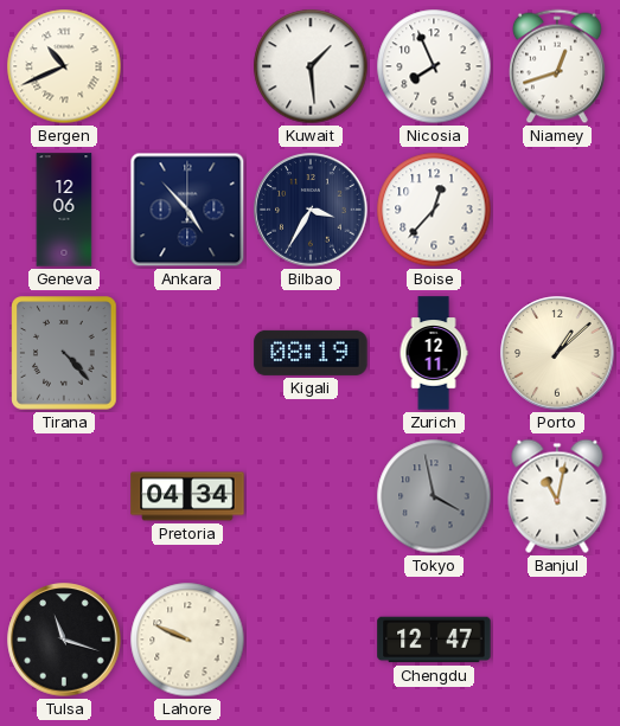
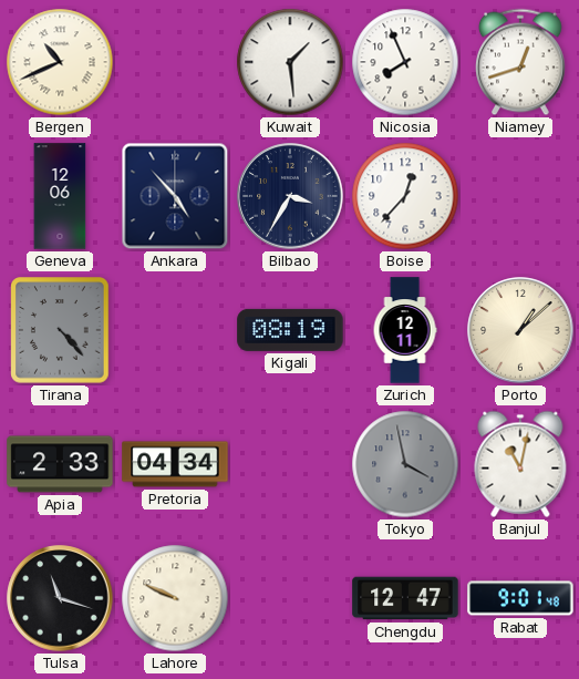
Apia: none -> 2:33 (60, 464)
Rabat: none -> 9:01 (520, 598)
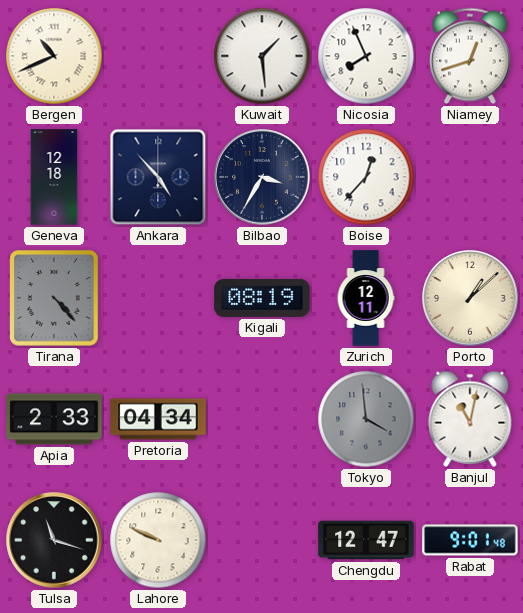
Geneva: 12:06 -> 12:18 (54, 177)
Tokyo: 3:58 -> 3:59 (366, 419)
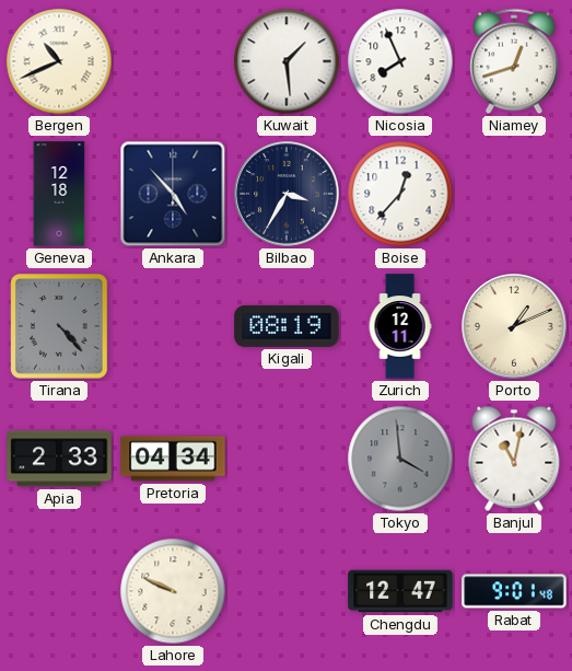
Porto: 1:08 -> 1:11 (514, 326)
Tulsa: 11:18 -> none (54, 540)
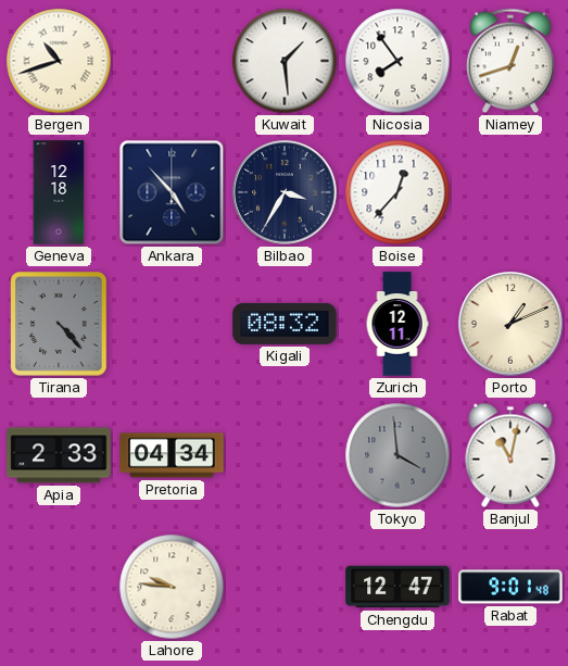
Bergen: 10:41 -> 10:42 (59, 61)
Nicosia: 7:56 -> 7:54 (397, 61)
Kigali: 08:19 -> 08:32 (285, 324)
Lahore: 9:49 -> 9:46 (172, 587)
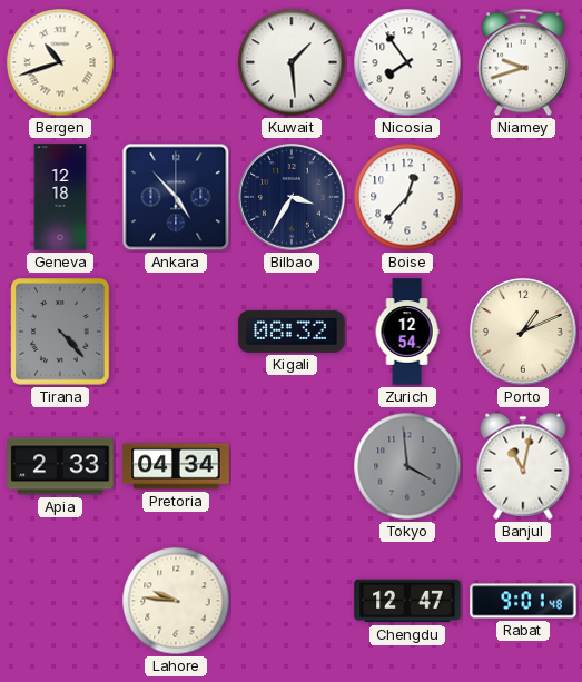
Niamey: 12:42 -> 9:42 (524, 62)
Zurich: 12:11 -> 12:54 (407, 332)
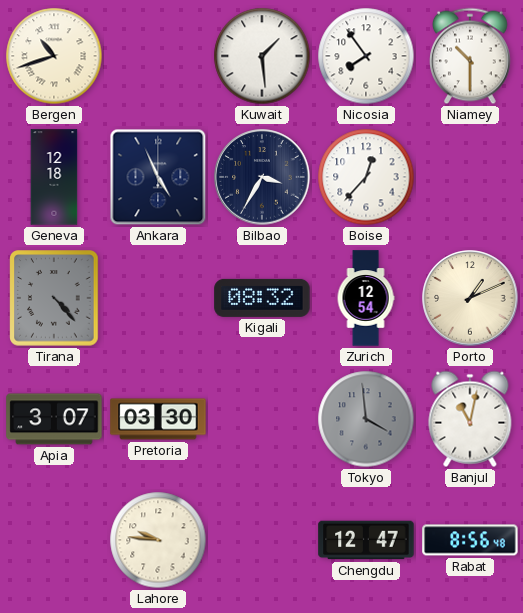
Niamey: 9:42 -> 10:30 (471, 56)
Ankara: 4:53 -> 4:56 (158, 177)
Apia: 2:33 -> 3:07 (54, 419)
Pretoria: 04:34 -> 03:30 (158, 419)
Rabat: 9:01 -> 8:56 (470, 540)
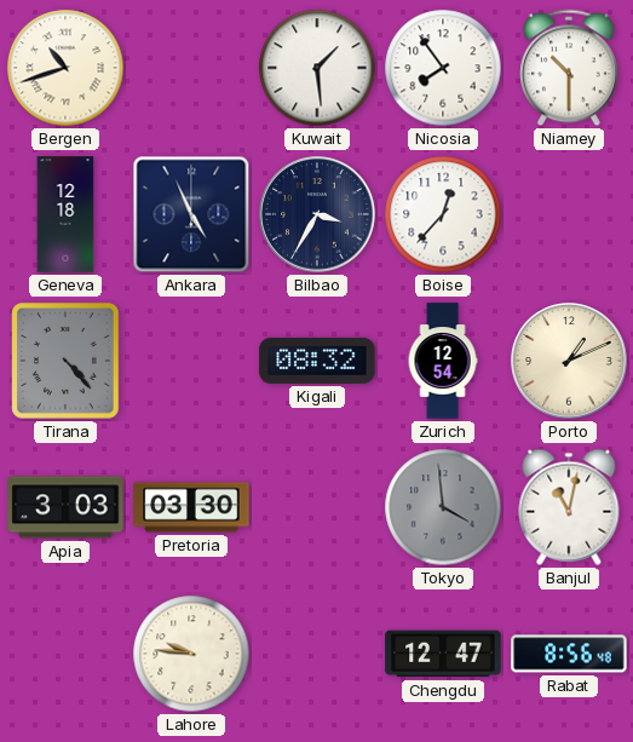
Apia: 3:07 -> 3:03 (65, 507)
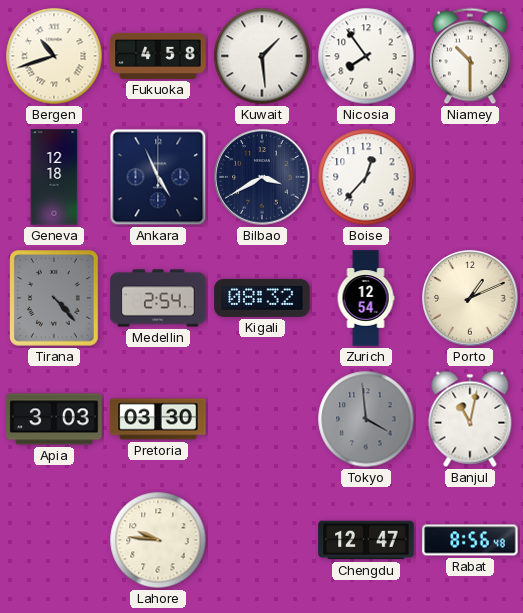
Fukuoka: none -> 4:58 (158, 56)
Bilbao: 3:35 -> 3:40 (262, 177)
Medellin: none -> 2:54 (158, 298)
